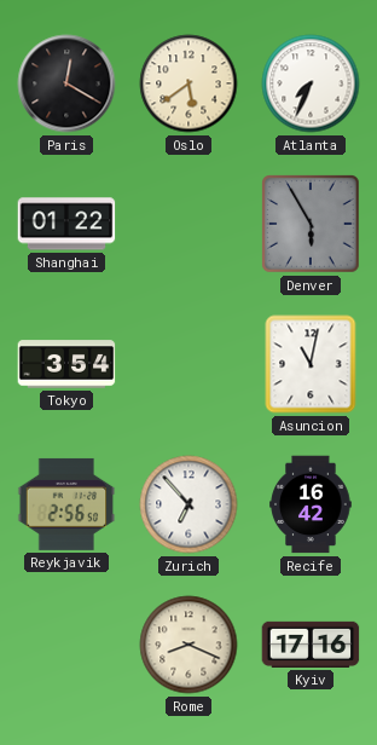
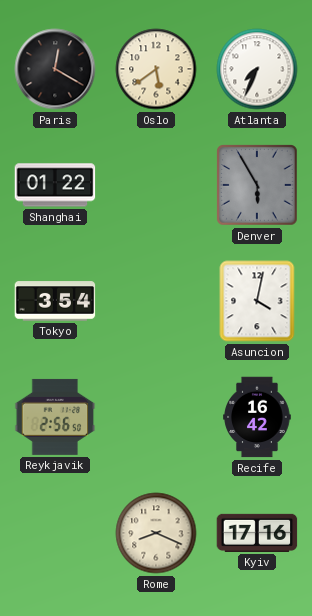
Asuncion: 11:02 -> 4:02 (257, 301)
Zurich: 6:53 -> none (188, 504)
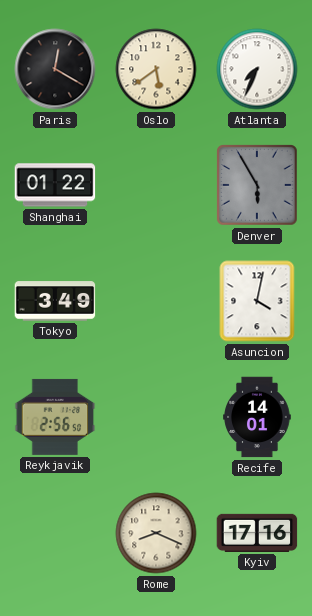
Tokyo: 3:54 -> 3:49 (55, 301)
Recife: 16:42 -> 14:01 (257, 417)
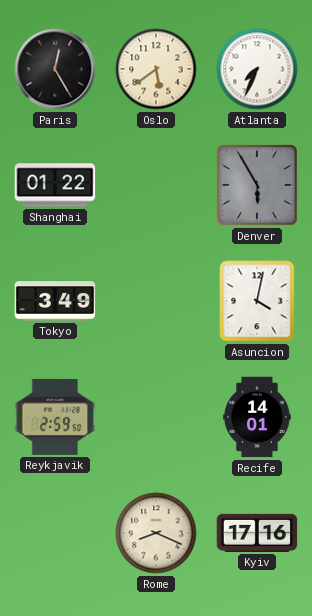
Paris: 12:20 -> 12:25 (55, 69)
Reykjavik: 2:56 -> 2:59 (55, 417)
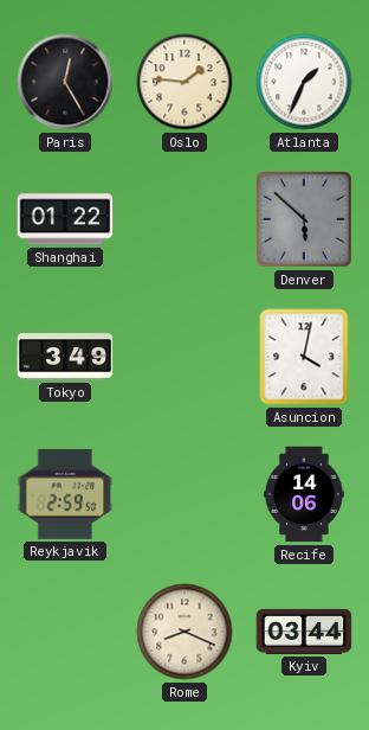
Oslo: 5:39 -> 1:46 (184, 82)
Atlanta: 7:34 -> 1:34 (304, 82)
Denver: 5:55 -> 5:52 (305, 220)
Recife: 14:01 -> 14:06 (304, 494)
Kyiv: 17:16 -> 03:44 (304, 632)
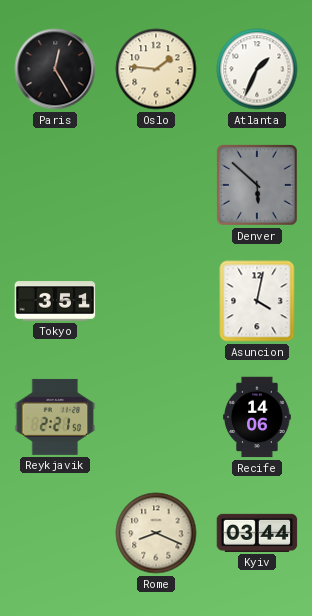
Shanghai: 01:22 -> none (65, 219)
Tokyo: 3:49 -> 3:51 (55, 301)
Reykjavik: 2:59 -> 2:21 (55, 417)
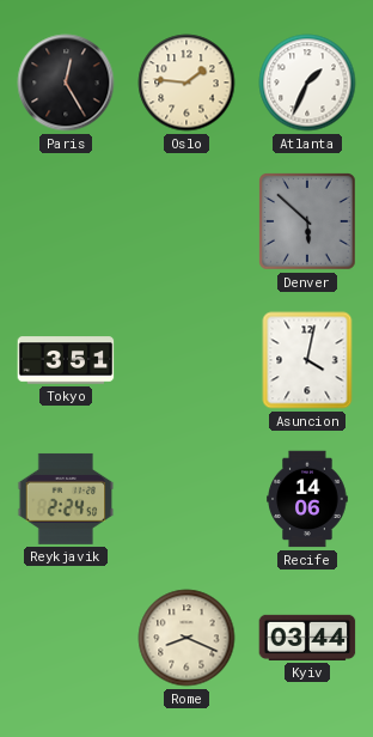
Reykjavik: 2:21 -> 2:24 (66, 499)
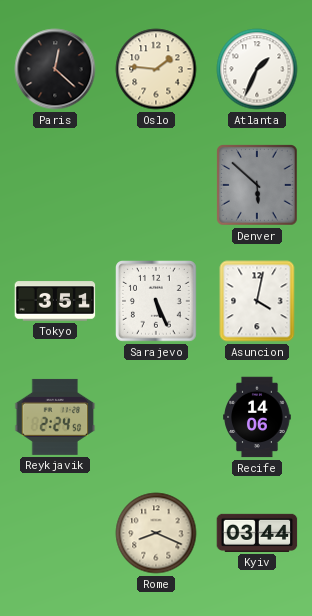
Paris: 12:25 -> 12:22 (55, 69)
Sarajevo: none -> 5:26 (157, 302)
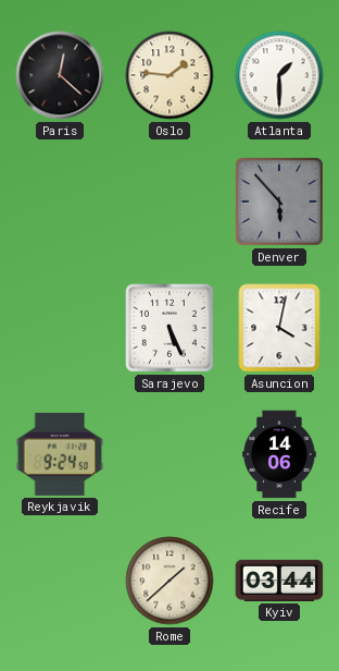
Atlanta: 1:34 -> 1:30 (279, 75)
Denver: 5:52 -> 5:53 (280, 203)
Tokyo: 3:51 -> none (55, 301)
Reykjavik: 2:24 -> 9:24 (60, 454)
Rome: 8:19 -> 1:38 (169, 581)
